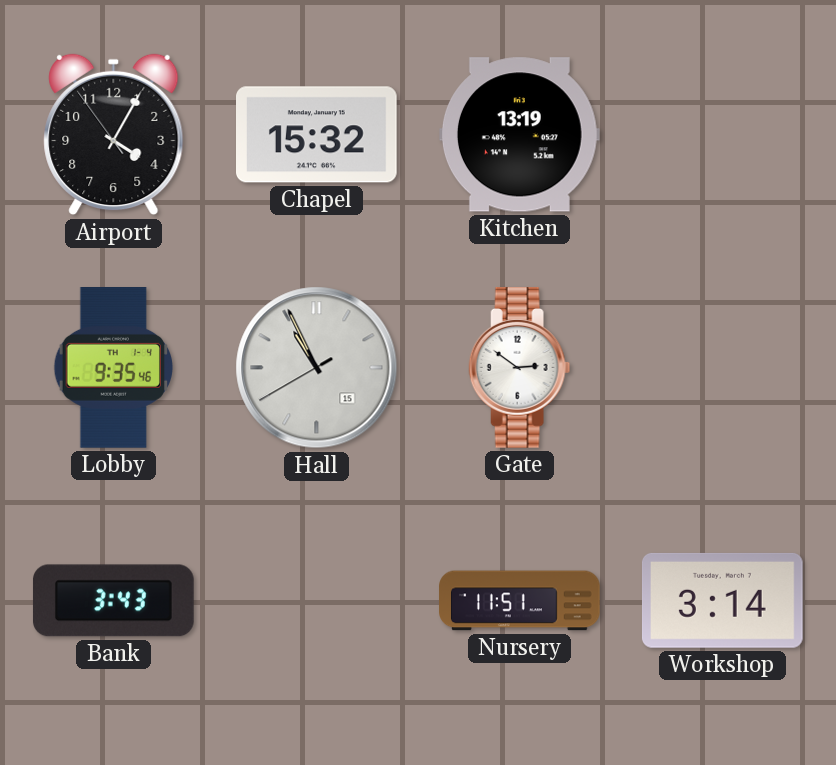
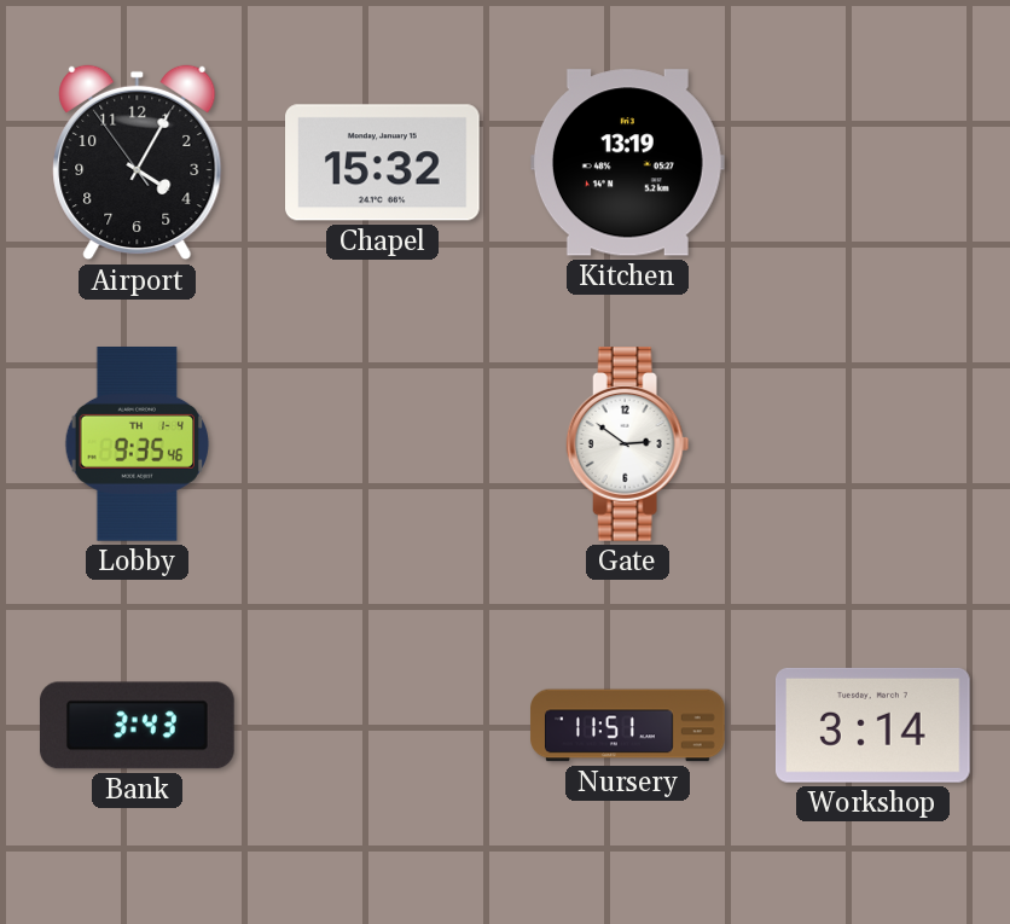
Hall: 10:55 -> none (317, 368)
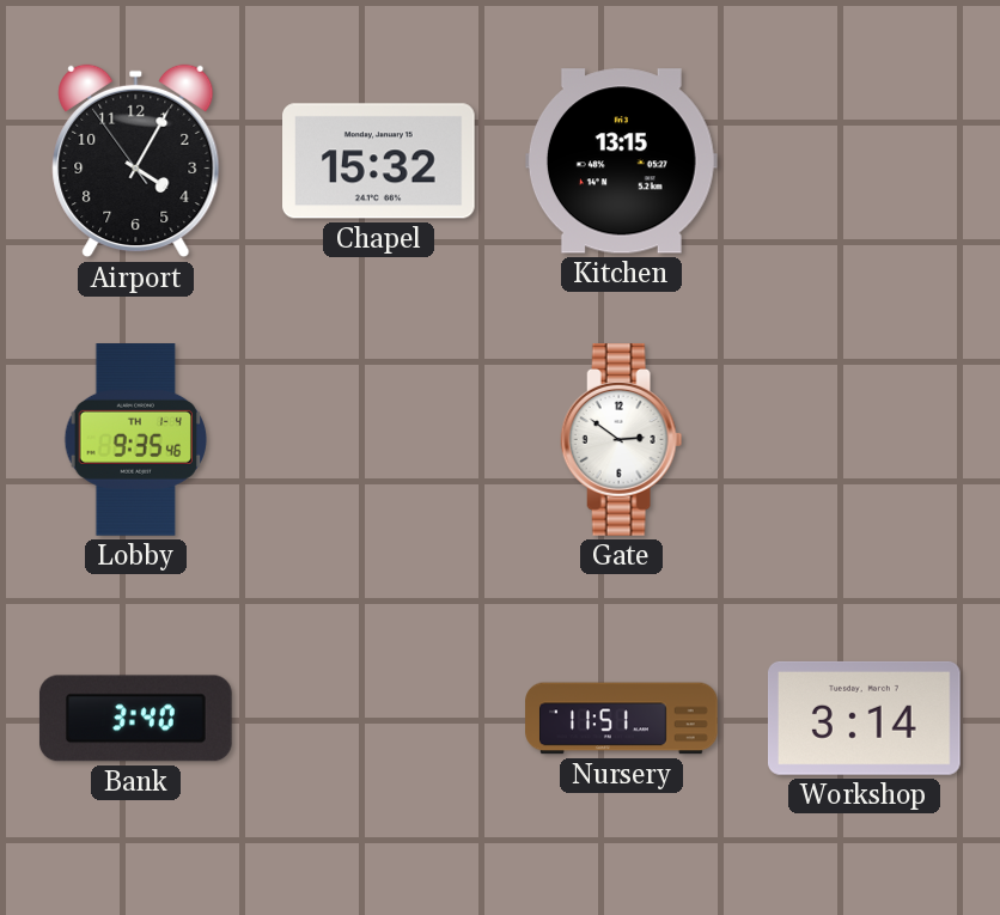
Kitchen: 13:19 -> 13:15 (621, 161)
Bank: 3:43 -> 3:40 (135, 719)
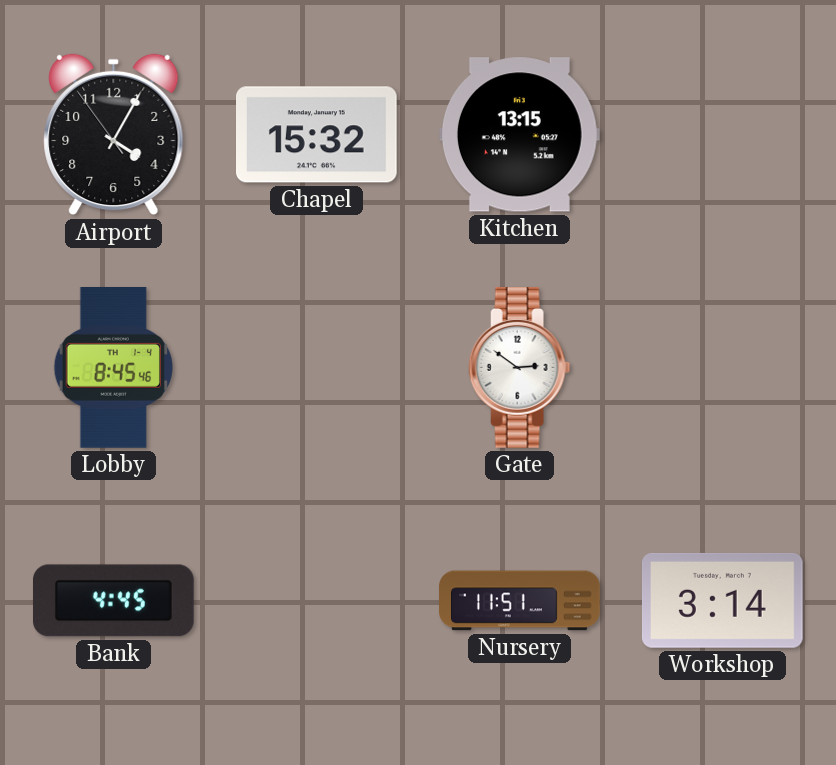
Lobby: 9:35 -> 8:45 (114, 368)
Bank: 3:40 -> 4:45 (113, 601)
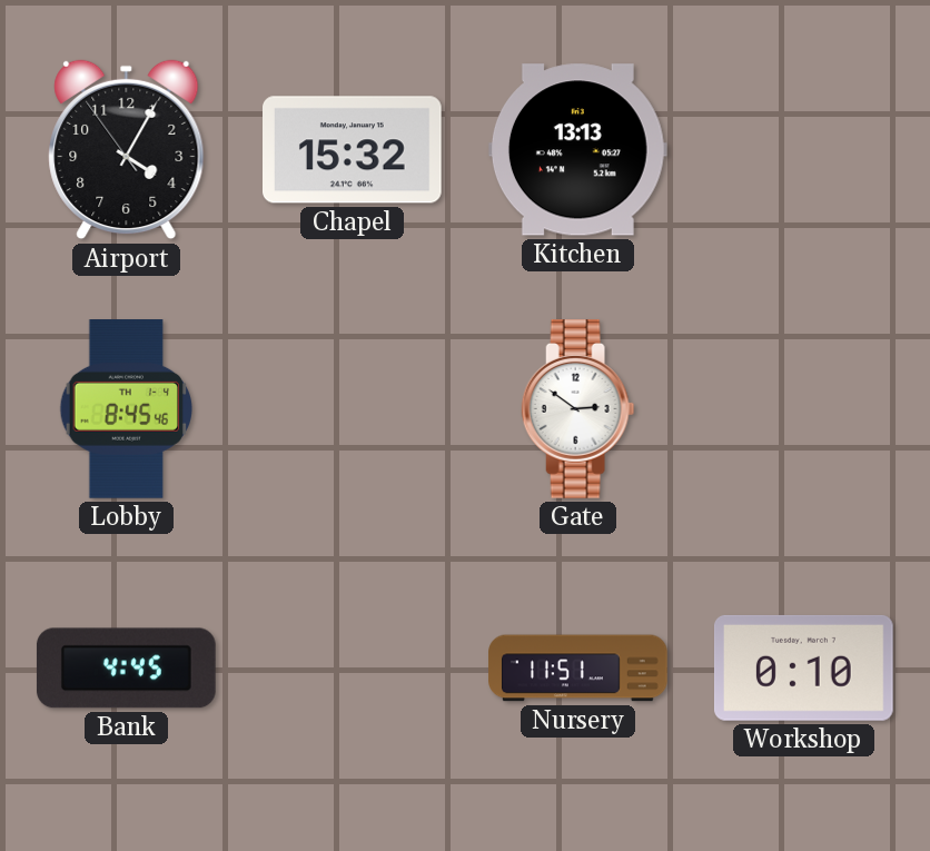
Kitchen: 13:15 -> 13:13 (577, 150)
Workshop: 3:14 -> 0:10 (803, 667)
